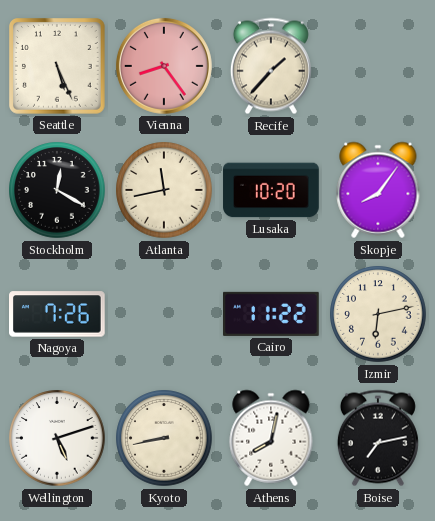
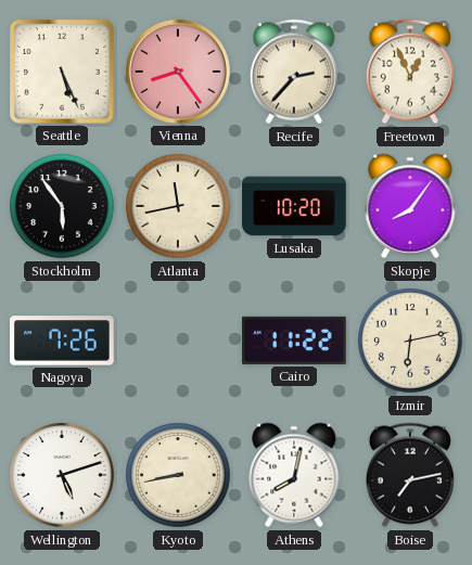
Recife: 1:37 -> 2:37 (294, 72)
Freetown: none -> 12:56 (410, 72)
Stockholm: 12:20 -> 5:54 (62, 206)
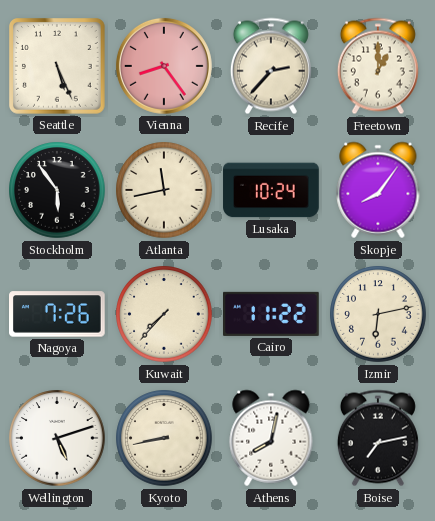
Freetown: 12:56 -> 1:00 (378, 66)
Lusaka: 10:20 -> 10:24 (271, 190)
Kuwait: none -> 7:37 (164, 314)
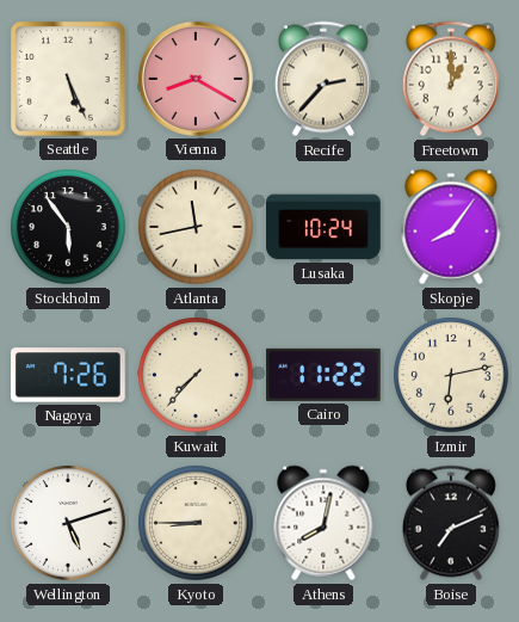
Vienna: 8:24 -> 8:20 (196, 79)
Kyoto: 8:43 -> 8:45 (196, 523)
Boise: 7:13 -> 7:11 (451, 523)
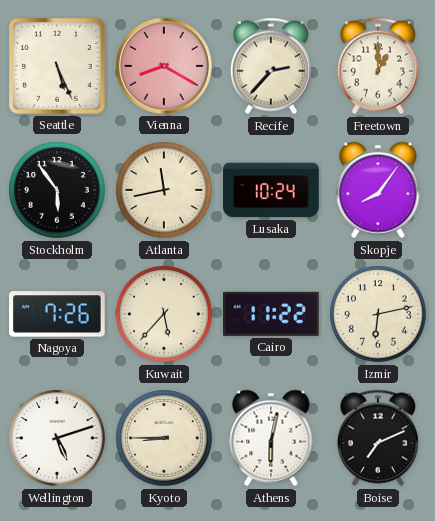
Kuwait: 7:37 -> 5:37 (164, 314)
Athens: 8:02 -> 6:02 (271, 438)
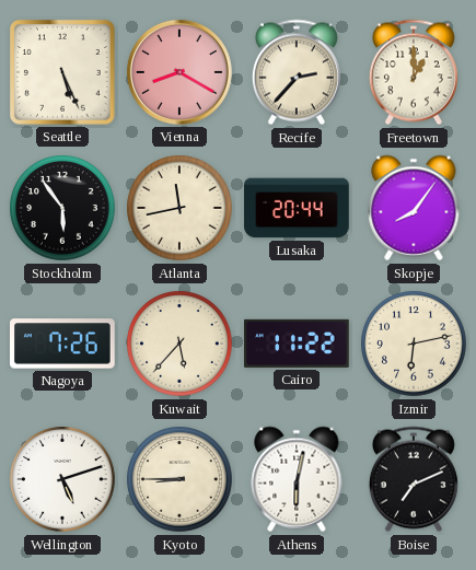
Lusaka: 10:24 -> 20:44 (297, 208)
